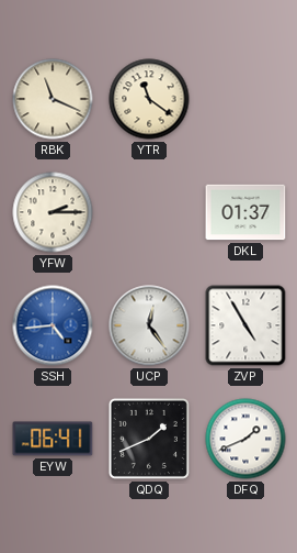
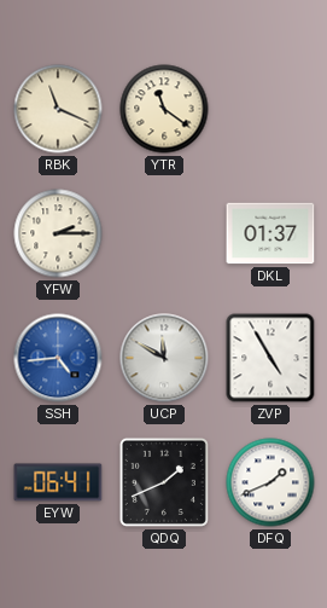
UCP: 12:24 -> 11:50 (164, 358)
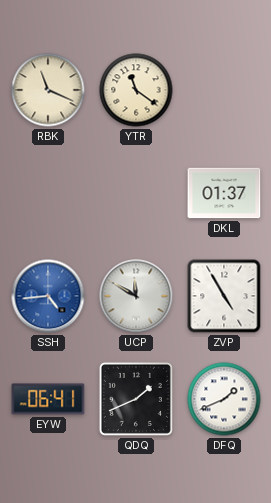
YFW: 2:15 -> none (58, 233)
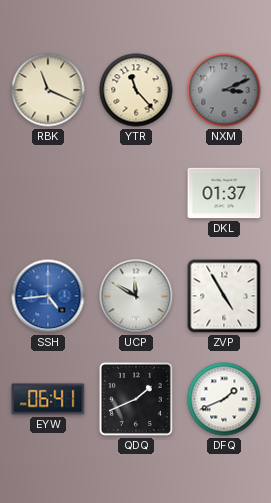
YTR: 11:21 -> 11:23 (136, 90)
NXM: none -> 3:11 (224, 90)
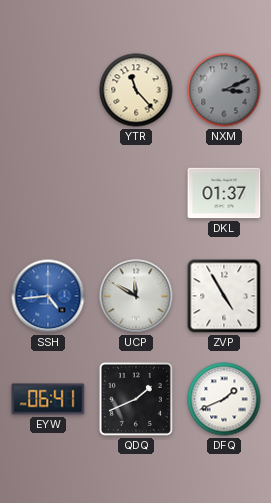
RBK: 11:19 -> none (48, 90)
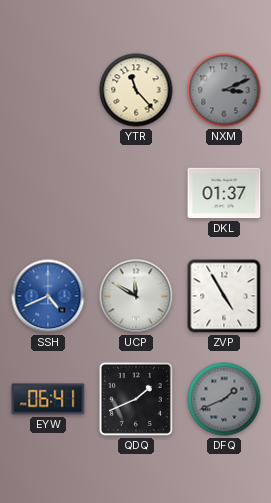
SSH: 4:44 -> 4:41 (48, 296)
DFQ dial: white -> grey (224, 399)
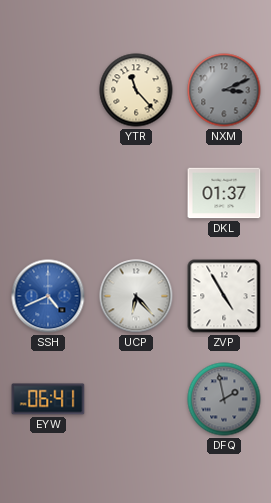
UCP: 11:50 -> 6:23 (136, 296)
QDQ: 1:41 -> none (136, 399)
DFQ: 1:41 -> 1:58 (224, 399)
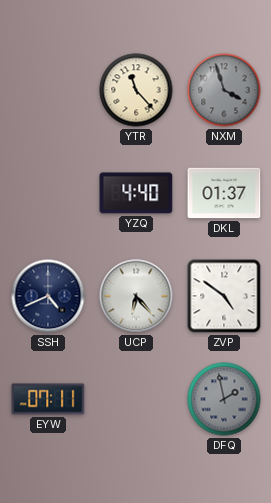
NXM: 3:11 -> 3:57 (224, 90)
YZQ: none -> 4:40 (136, 193)
SSH dial: blue -> navy (48, 296)
ZVP: 4:55 -> 4:51 (224, 296)
EYW: 06:41 -> 07:11 (48, 399)
